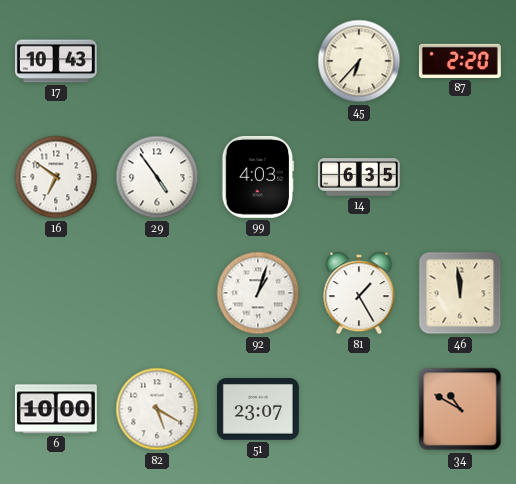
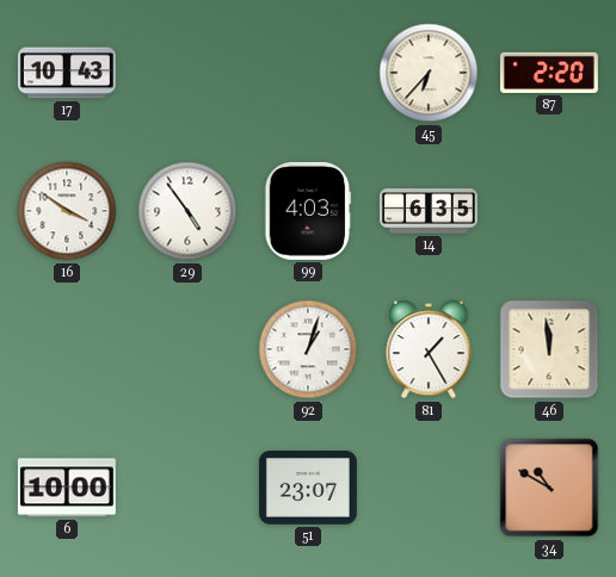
16: 6:51 -> 3:51 (67, 211)
82: 5:20 -> none (157, 409)
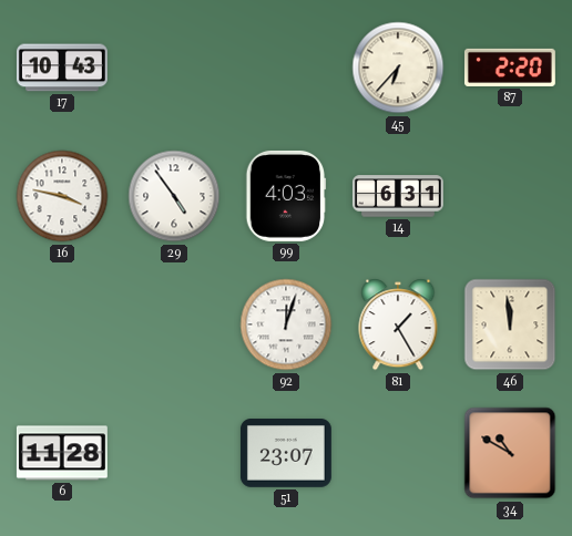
16: 3:51 -> 3:47 (62, 196)
14: 6:35 -> 6:31 (398, 196)
92: 1:03 -> 12:03 (286, 324)
6: 10:00 -> 11:28 (62, 453)
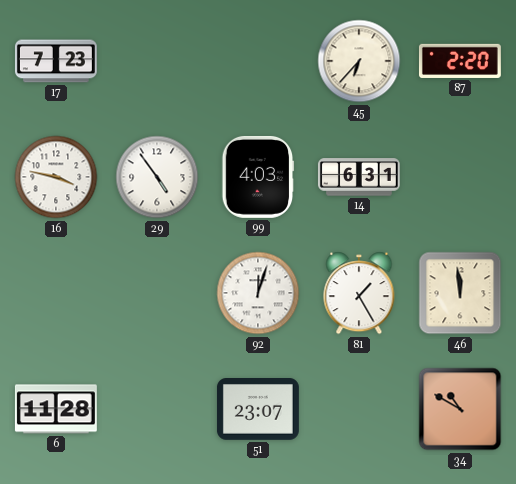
17: 10:43 -> 7:23 (56, 61)
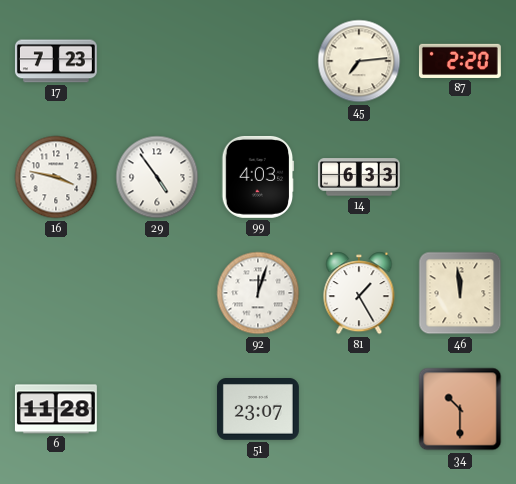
45: 6:37 -> 7:14 (359, 61)
14: 6:31 -> 6:33 (359, 177)
34: 10:50 -> 10:30 (460, 409)
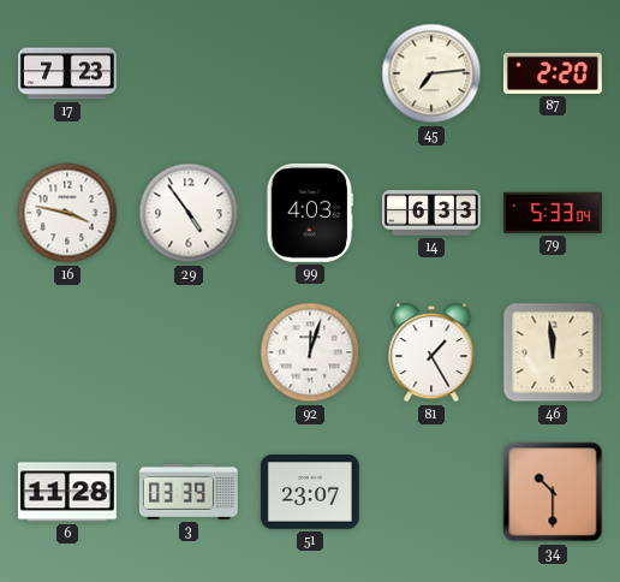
79: none -> 5:33 (553, 213)
3: none -> 03:39 (189, 492)
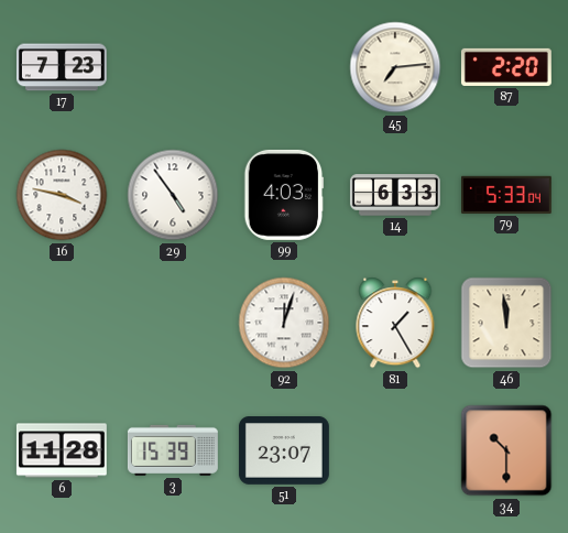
3: 03:39 -> 15:39 (173, 450)
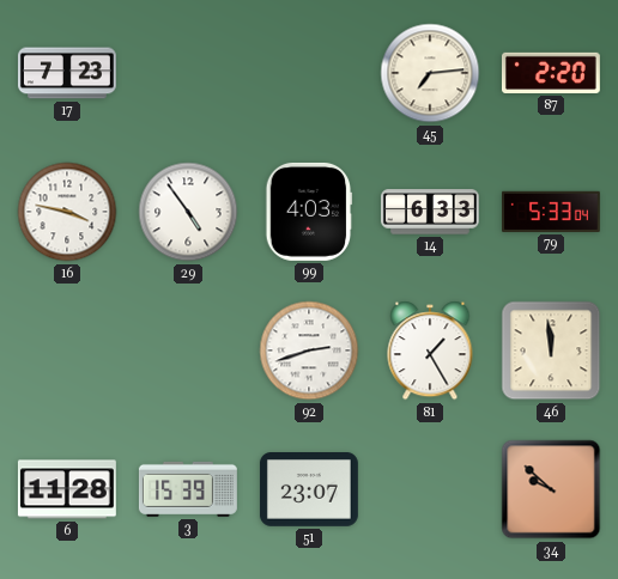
92: 12:03 -> 2:42 (309, 351)
34: 10:30 -> 9:52 (551, 489)
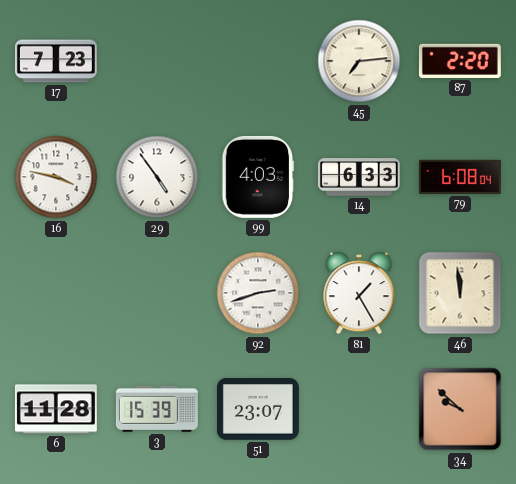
79: 5:33 -> 6:08 (460, 177)
